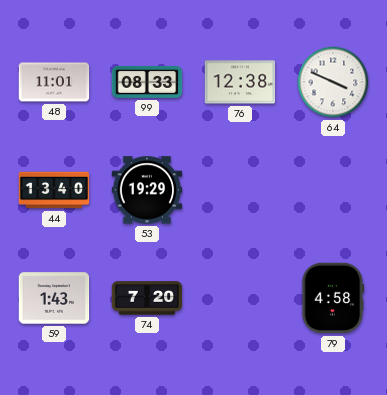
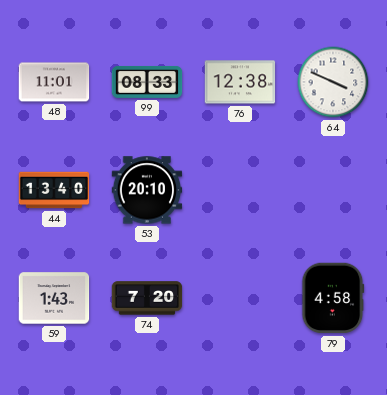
53: 19:29 -> 20:10 (147, 190)
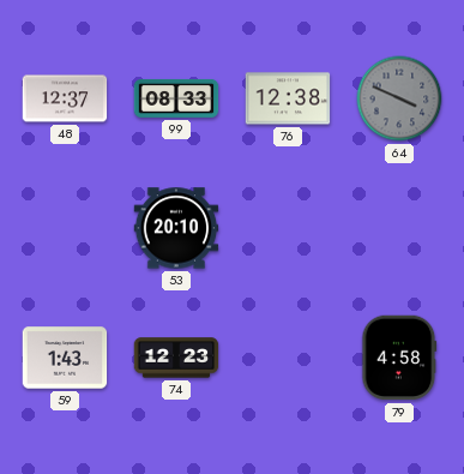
48: 11:01 -> 12:37 (65, 98)
64 dial: white -> grey (399, 98)
44: 13:40 -> none (54, 190)
74: 7:20 -> 12:23 (176, 358)
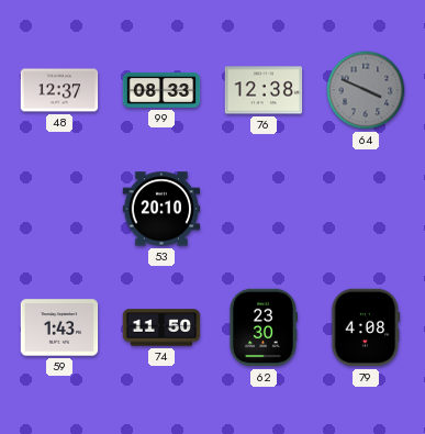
74: 12:23 -> 11:50 (161, 327)
62: none -> 23:30 (262, 327)
79: 4:58 -> 4:08 (366, 327)
